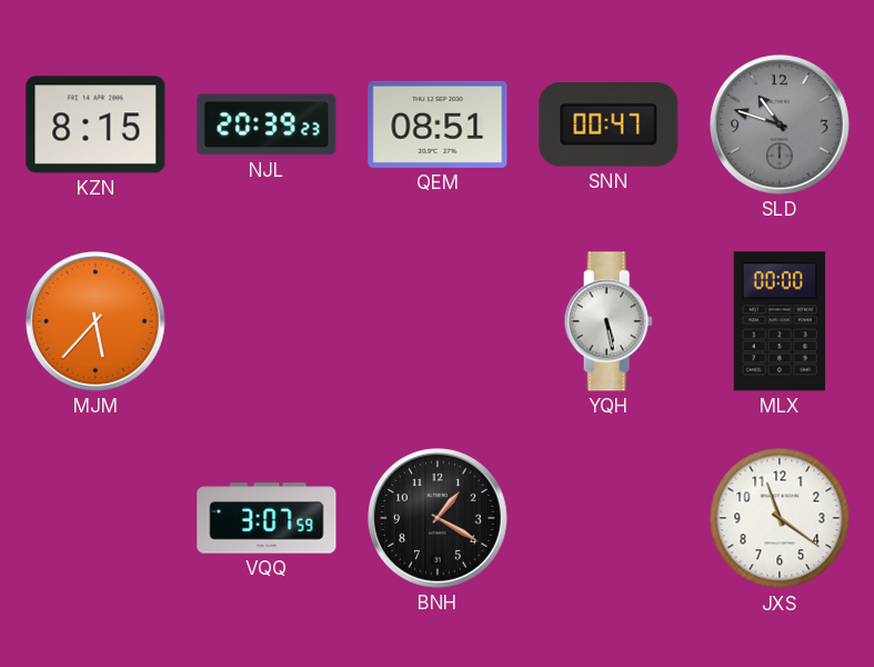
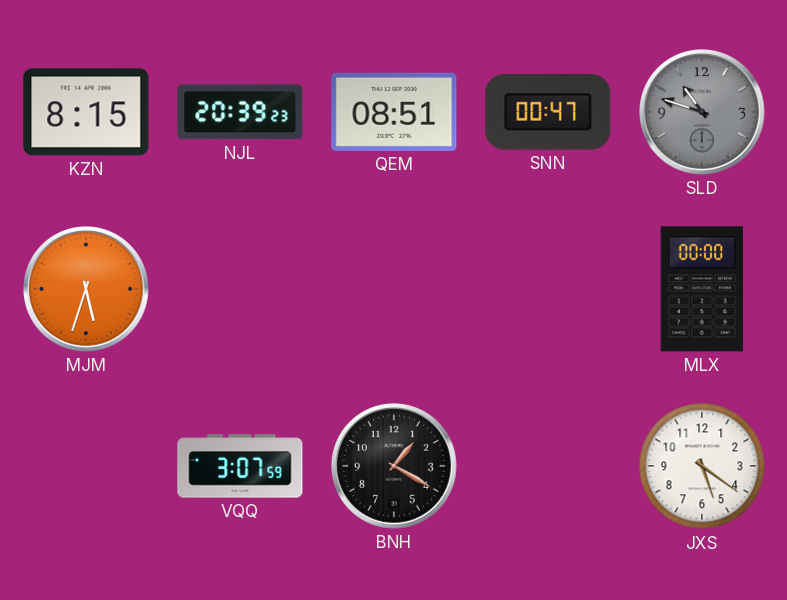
MJM: 5:37 -> 5:33 (87, 290)
YQH: 5:28 -> none (609, 321)
JXS: 11:21 -> 5:21 (702, 466)
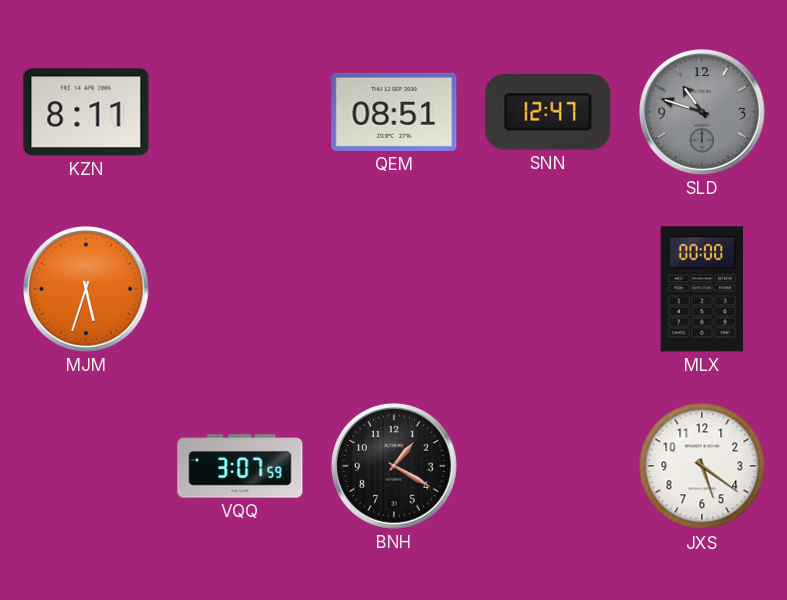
KZN: 8:15 -> 8:11 (86, 112)
NJL: 20:39 -> none (240, 112)
SNN: 00:47 -> 12:47 (548, 113)
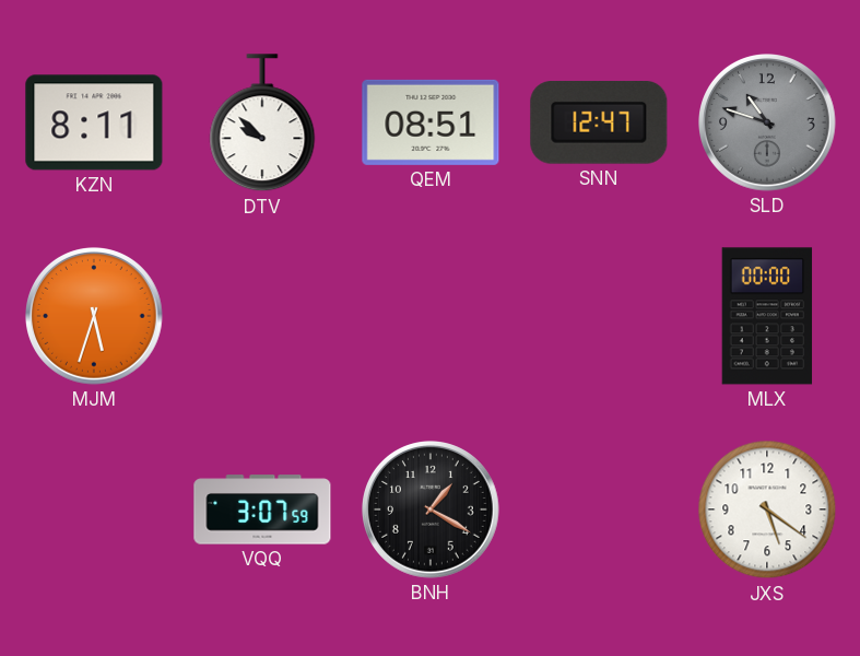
DTV: none -> 9:52 (262, 124)
